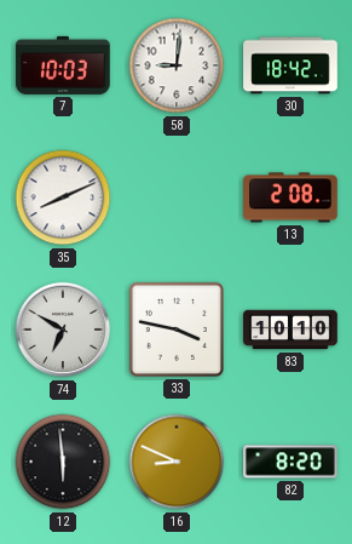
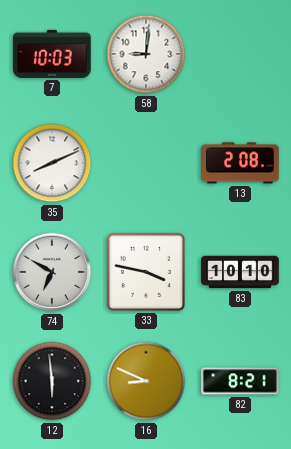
30: 18:42 -> none (290, 65)
82: 8:20 -> 8:21 (240, 381)
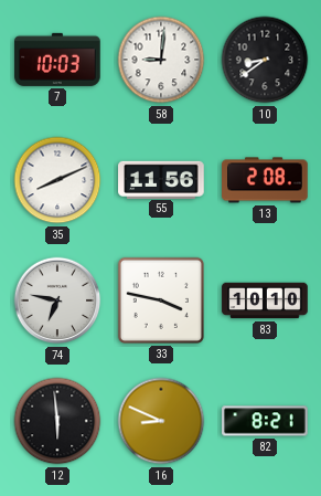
10: none -> 8:39 (265, 60)
55: none -> 11:56 (161, 179)
74: 6:50 -> 6:47 (57, 300)
